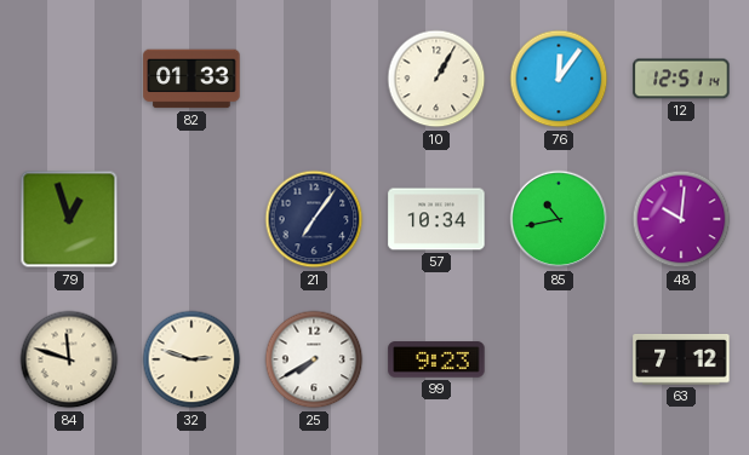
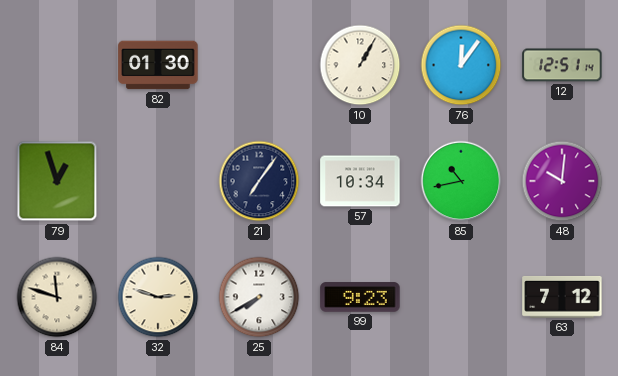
82: 01:33 -> 01:30 (158, 65)
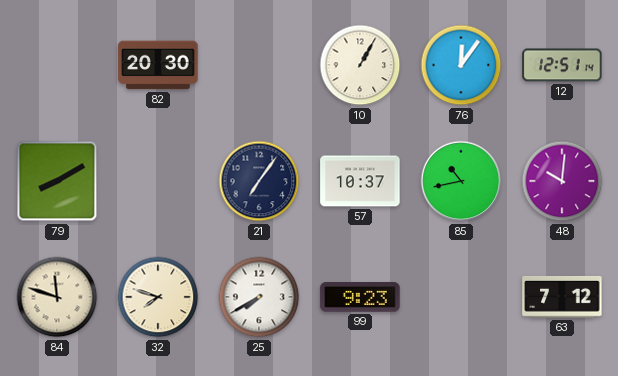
82: 01:30 -> 20:30 (158, 65)
79: 12:57 -> 8:10 (57, 181)
57: 10:34 -> 10:37 (360, 181)
32: 2:48 -> 7:48 (158, 297)
